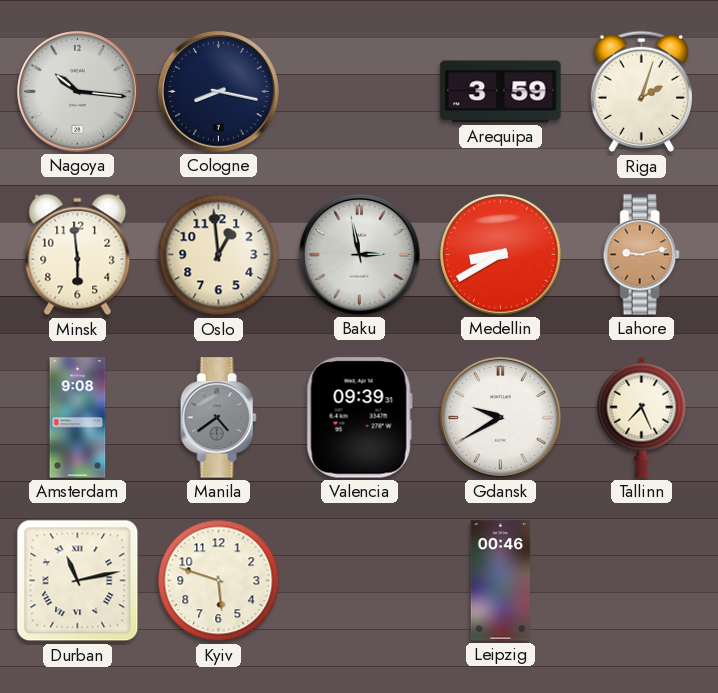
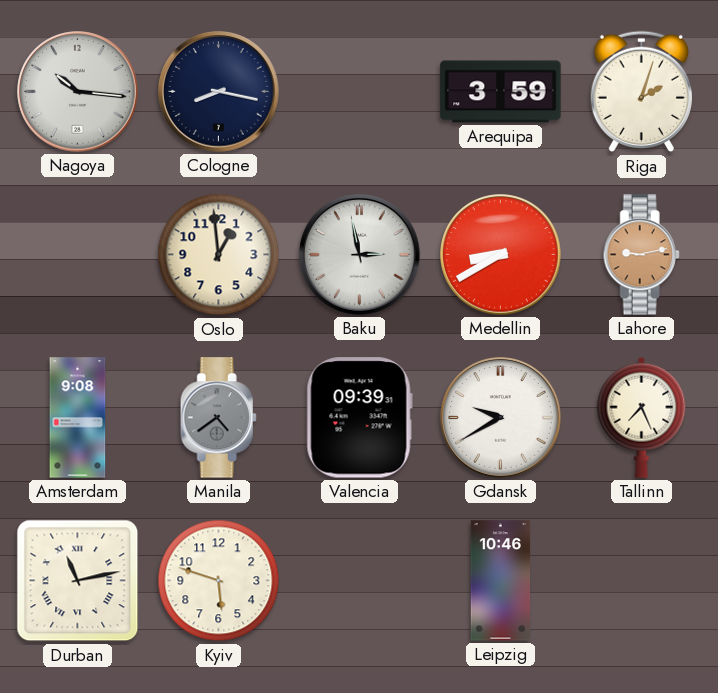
Minsk: 5:59 -> none (78, 255)
Leipzig: 00:46 -> 10:46 (501, 581)
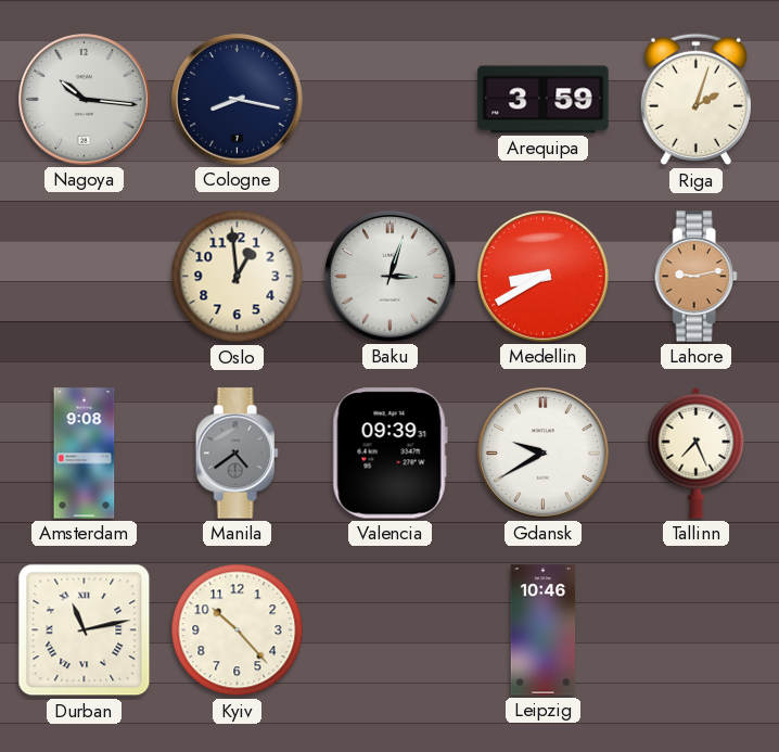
Baku: 2:58 -> 3:03 (391, 277)
Kyiv: 5:48 -> 10:23 (238, 630)
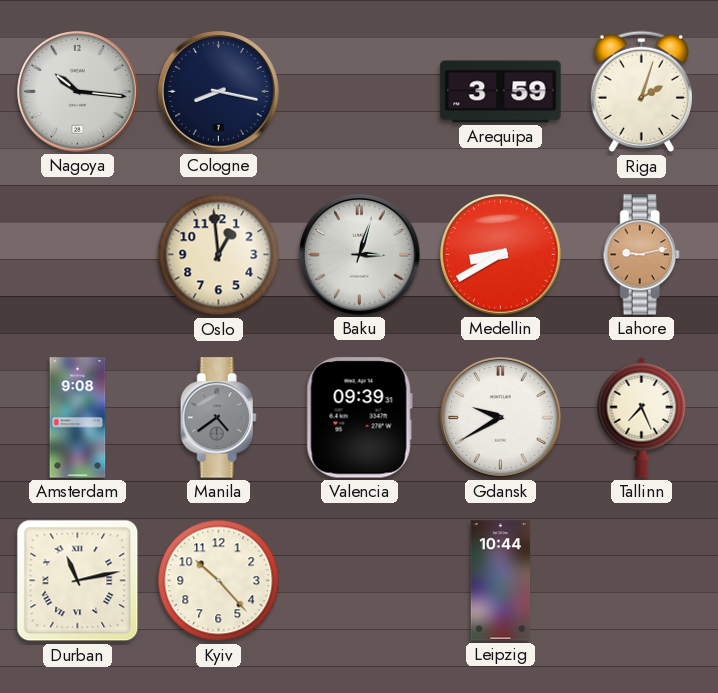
Leipzig: 10:46 -> 10:44 (501, 581)
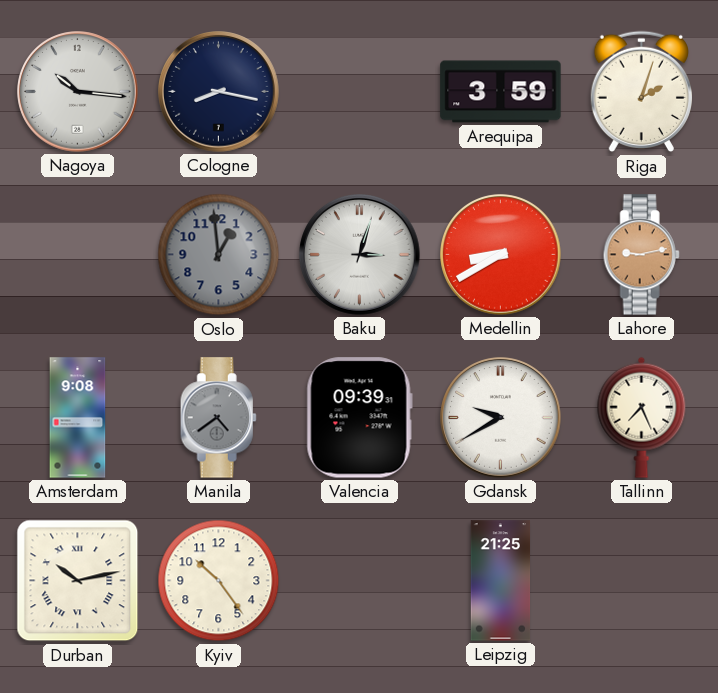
Oslo dial: cream -> grey (219, 255)
Durban: 11:13 -> 10:13 (78, 581)
Kyiv: 10:23 -> 10:24 (219, 581)
Leipzig: 10:44 -> 21:25 (501, 581)
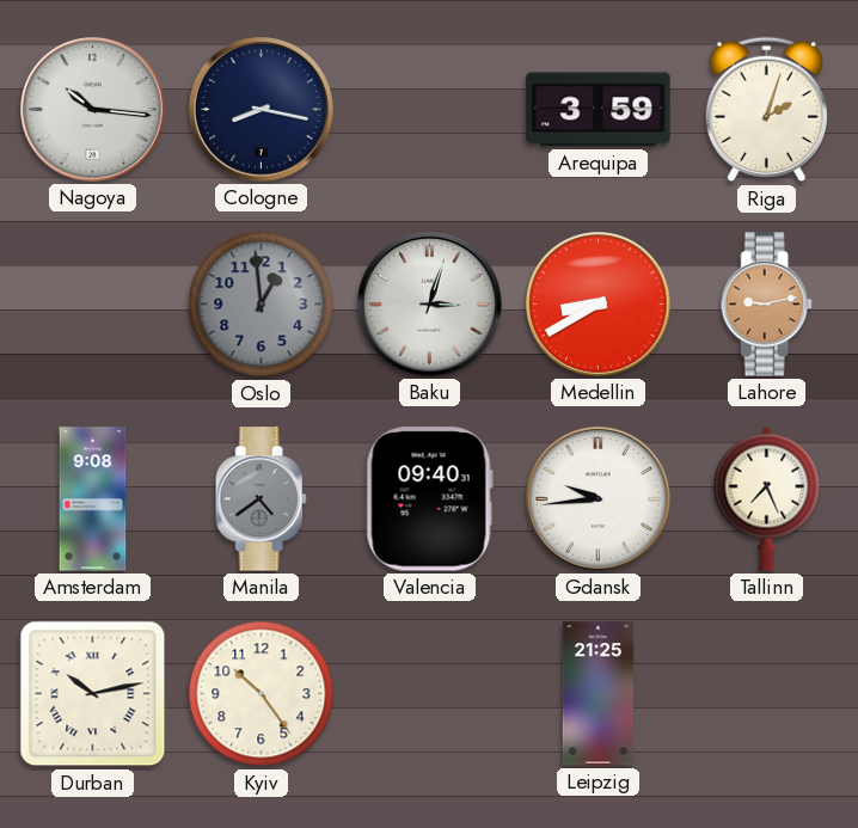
Valencia: 09:39 -> 09:40 (429, 499)
Gdansk: 9:40 -> 9:44 (599, 499)
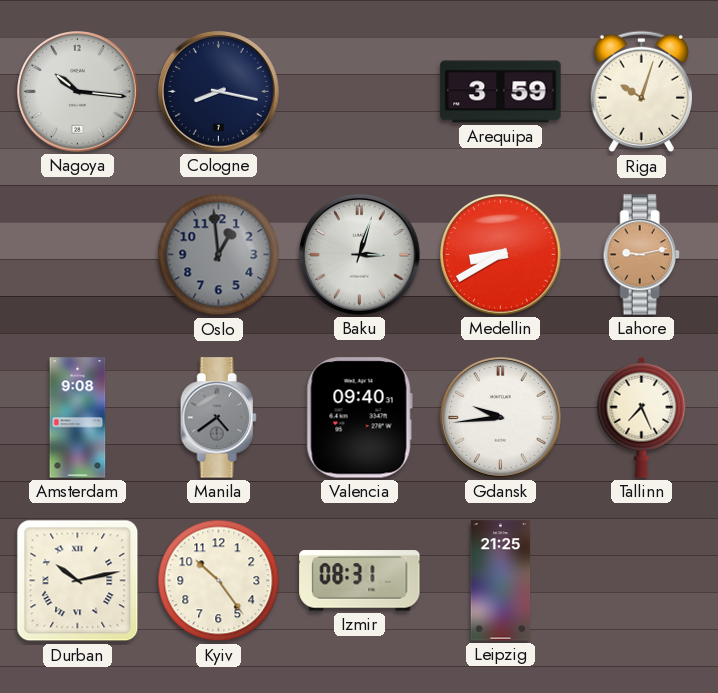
Riga: 2:03 -> 10:03 (641, 92)
Izmir: none -> 08:31 (360, 581)
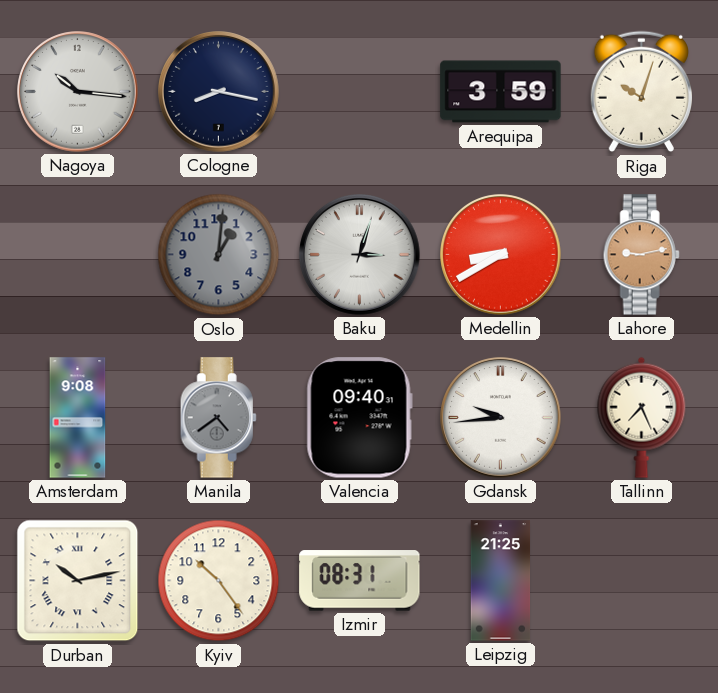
Oslo: 12:59 -> 1:01 (219, 255)
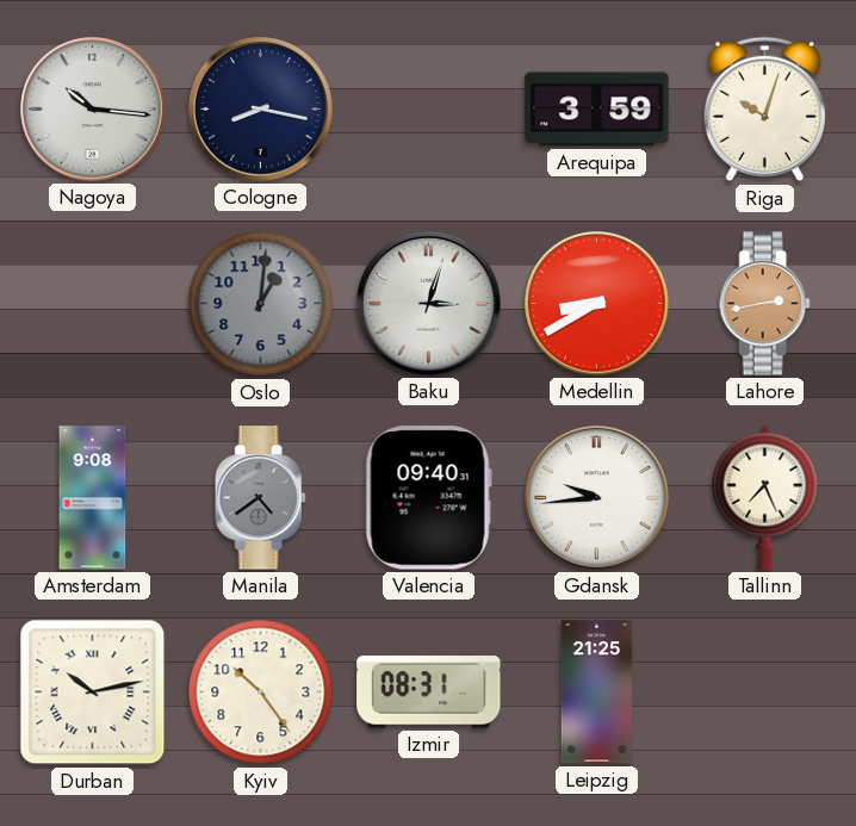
Lahore: 9:13 -> 2:43 (764, 304)
